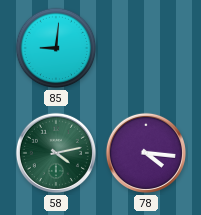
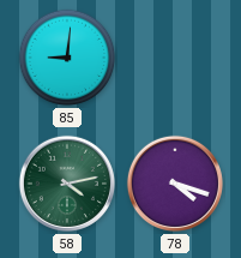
78: 4:16 -> 4:18 (175, 184)
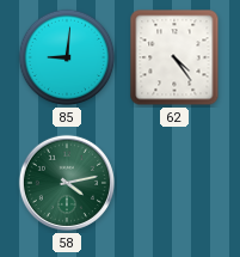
62: none -> 4:24 (174, 57)
78: 4:18 -> none (175, 184)
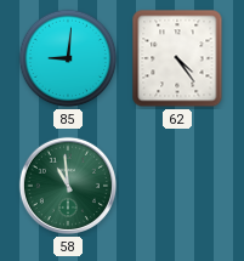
58: 4:13 -> 10:59 (68, 186)
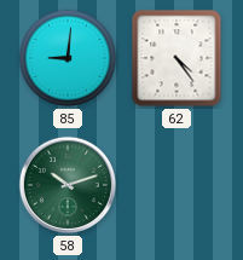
58: 10:59 -> 10:12 (68, 185)
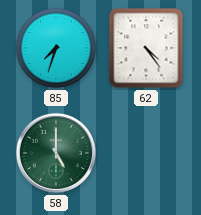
85: 9:01 -> 7:33 (56, 48)
58: 10:12 -> 5:00 (56, 153)
